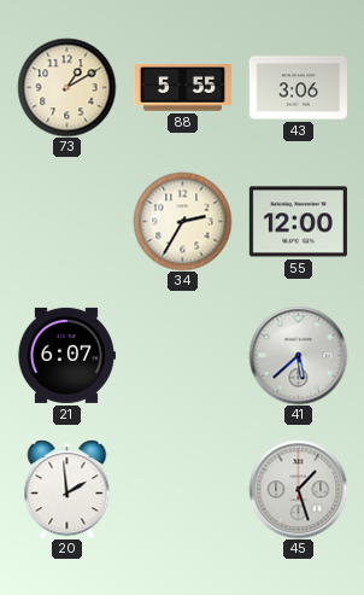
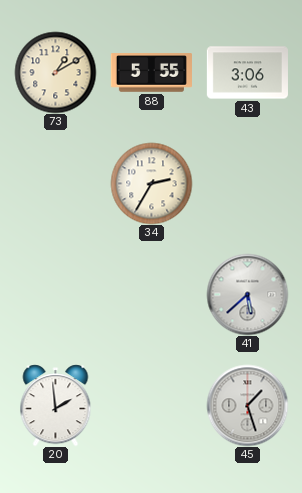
55: 12:00 -> none (298, 222)
21: 6:07 -> none (66, 355)
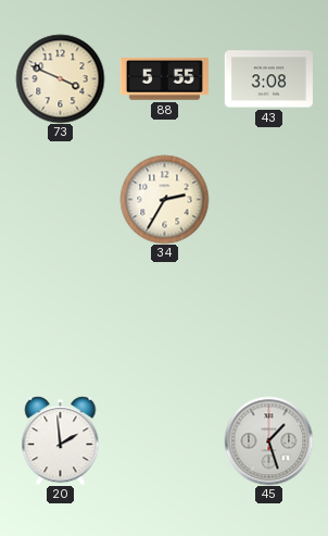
73: 1:10 -> 3:49 (60, 78)
43: 3:06 -> 3:08 (268, 79)
41: 5:38 -> none (247, 294)
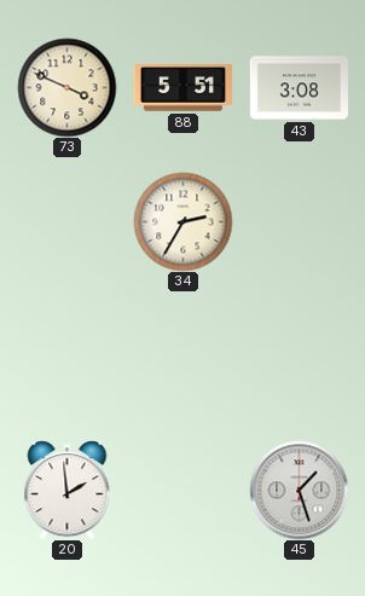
88: 5:55 -> 5:51 (182, 88)
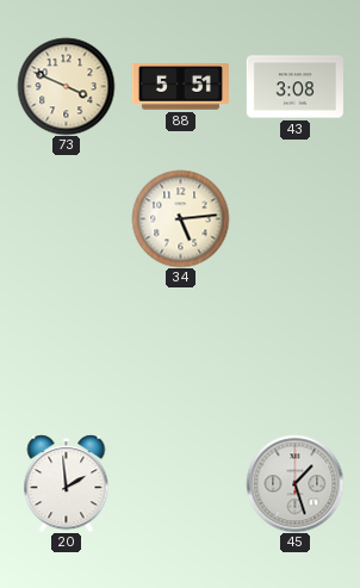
34: 2:35 -> 5:14 (180, 218)
